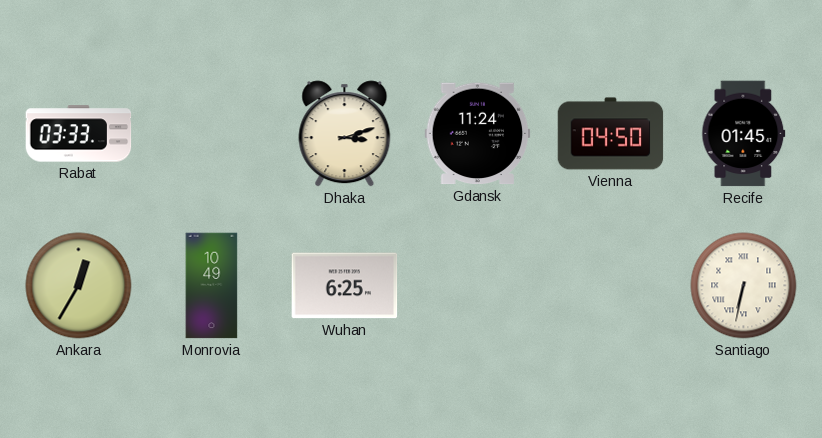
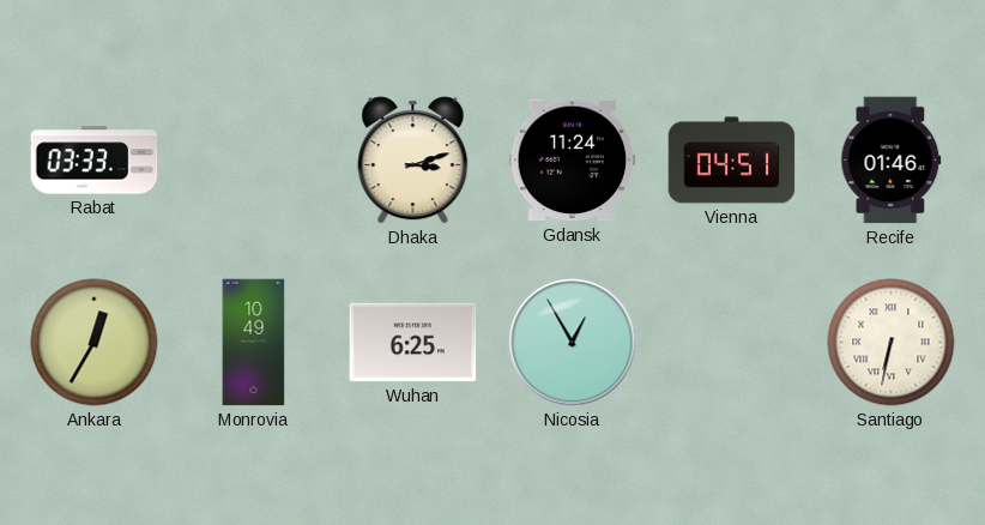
Vienna: 04:50 -> 04:51 (732, 161)
Recife: 01:45 -> 01:46 (892, 161)
Nicosia: none -> 12:55 (573, 343)
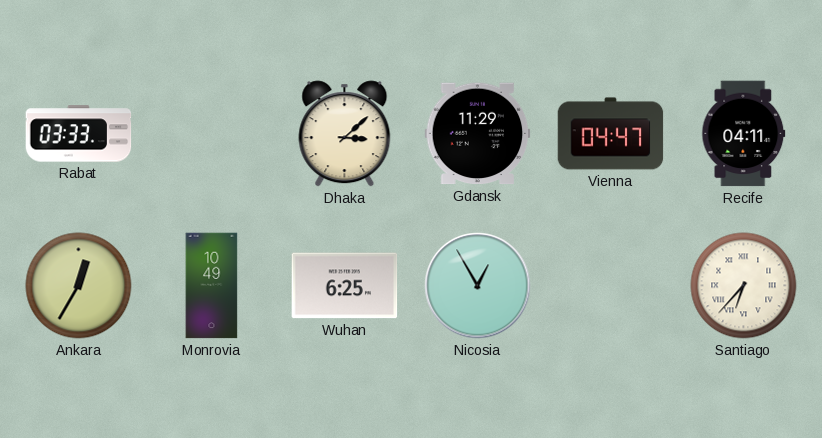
Dhaka: 3:12 -> 3:08 (345, 134)
Gdansk: 11:24 -> 11:29 (478, 134)
Vienna: 04:51 -> 04:47 (611, 134)
Recife: 01:46 -> 04:11 (744, 134)
Santiago: 6:32 -> 6:37 (744, 286)
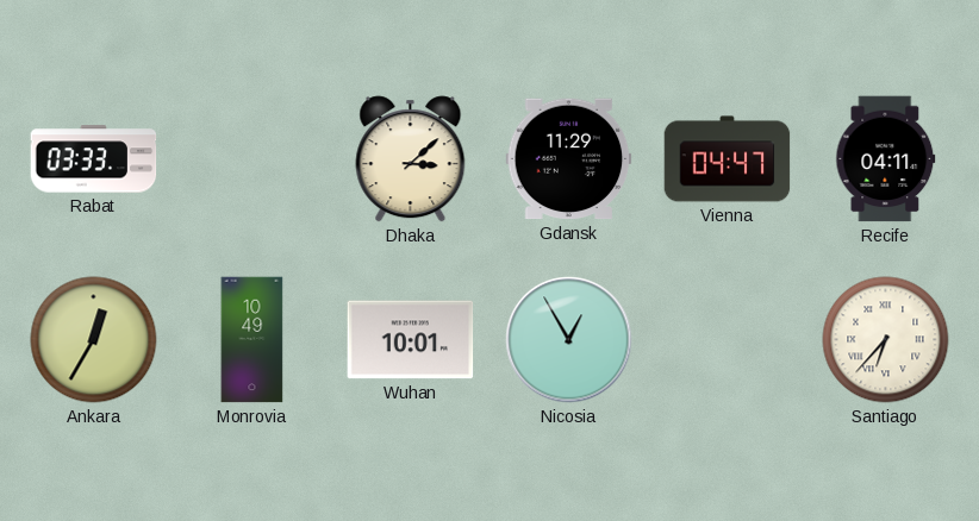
Wuhan: 6:25 -> 10:01 (411, 340)
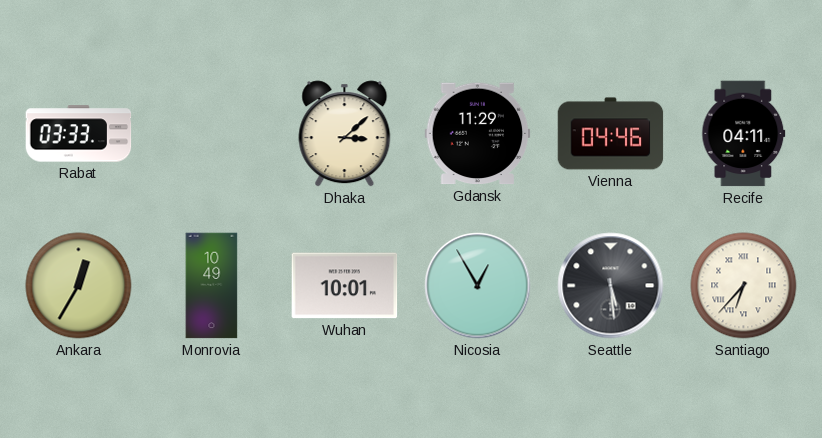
Vienna: 04:47 -> 04:46 (611, 134)
Seattle: none -> 5:29 (611, 286)
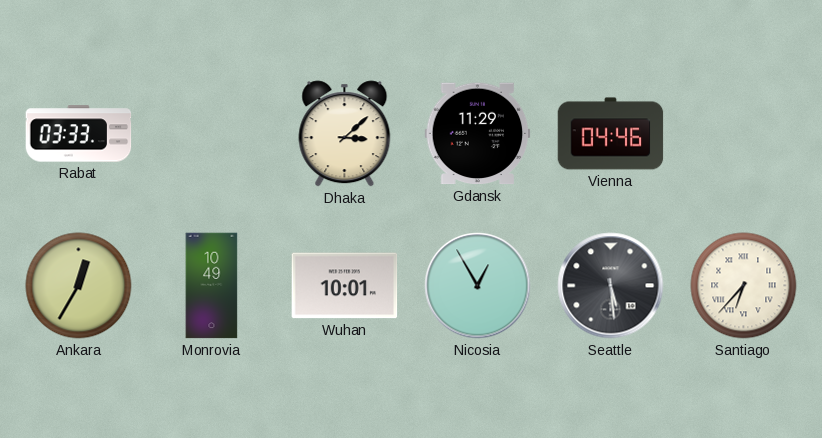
Recife: 04:11 -> none (744, 134)
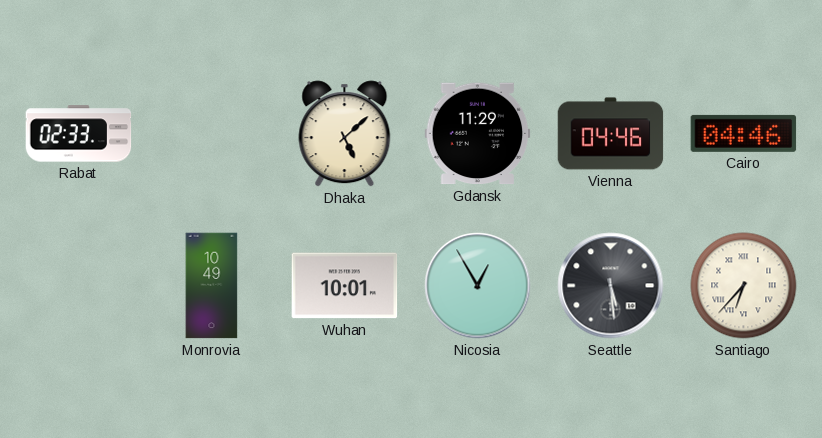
Rabat: 03:33 -> 02:33 (79, 134)
Dhaka: 3:08 -> 5:08 (345, 134)
Cairo: none -> 04:46 (744, 133)
Ankara: 12:35 -> none (79, 286)
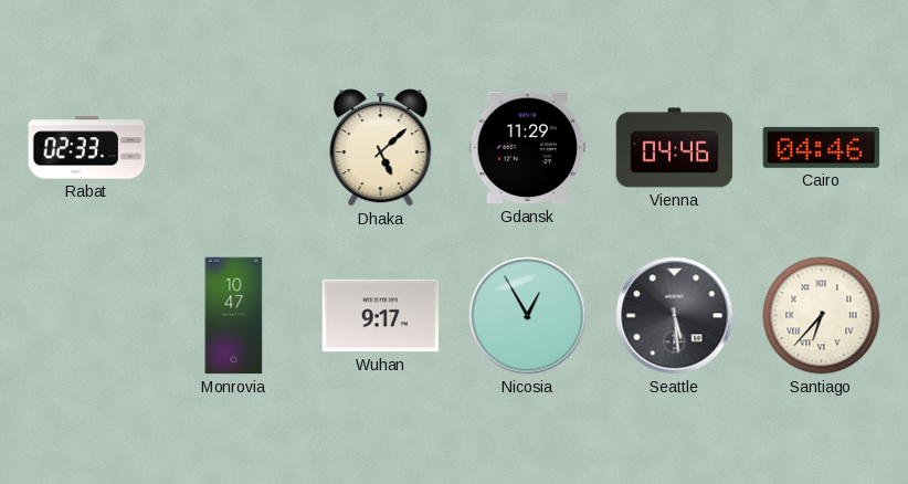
Monrovia: 10:49 -> 10:47 (234, 316)
Wuhan: 10:01 -> 9:17 (381, 316)
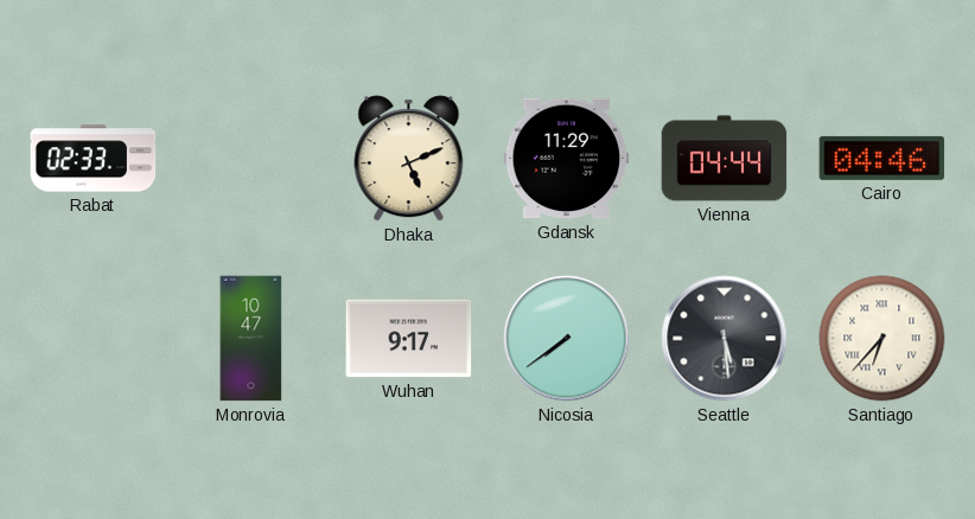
Dhaka: 5:08 -> 5:11 (409, 159)
Vienna: 04:46 -> 04:44 (725, 159)
Nicosia: 12:55 -> 7:39 (567, 339)
